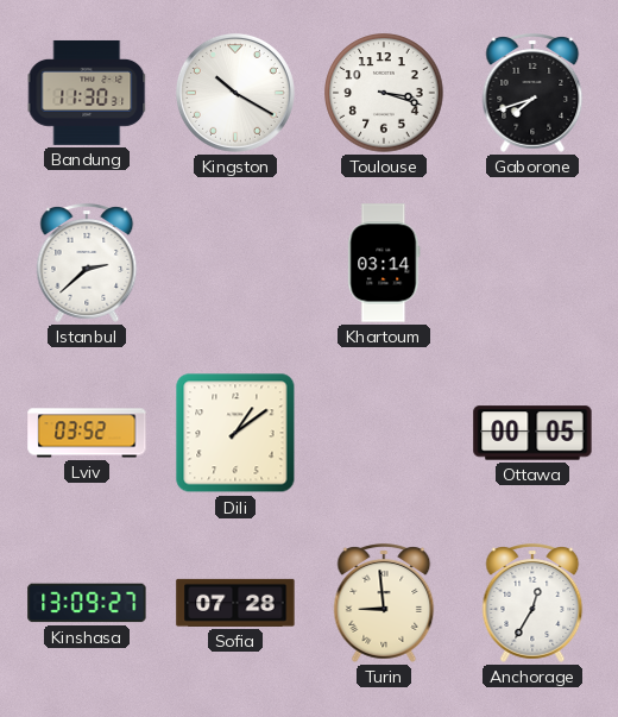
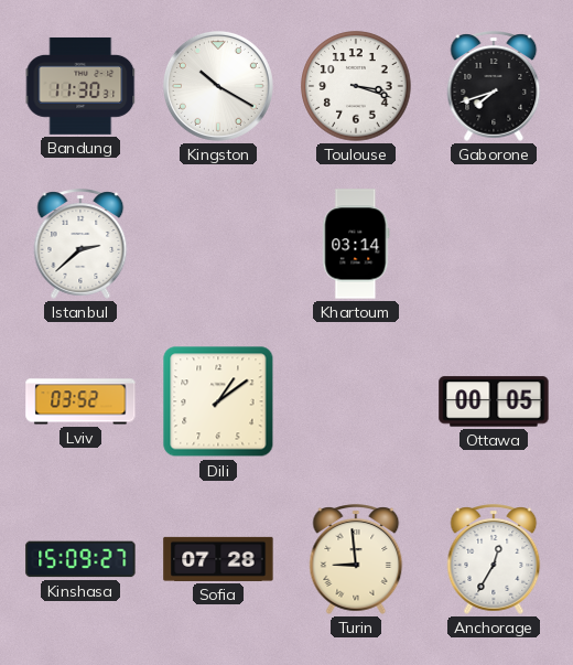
Kinshasa: 13:09 -> 15:09 (80, 559)
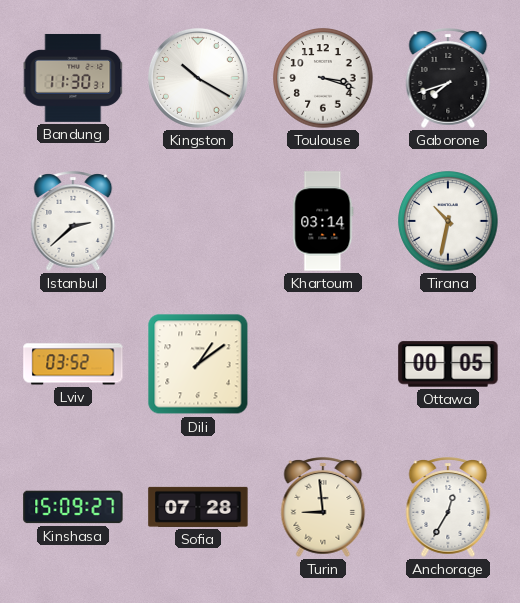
Tirana: none -> 10:32 (448, 221)
